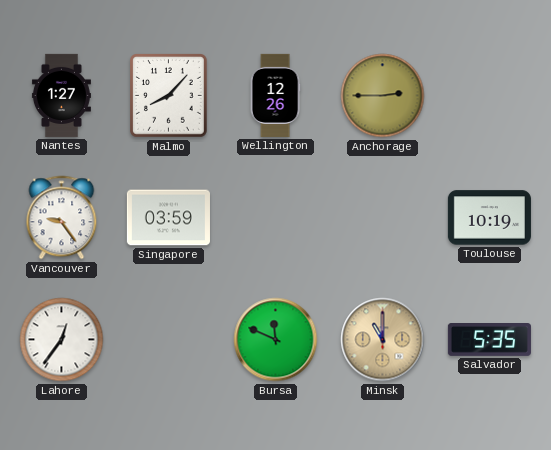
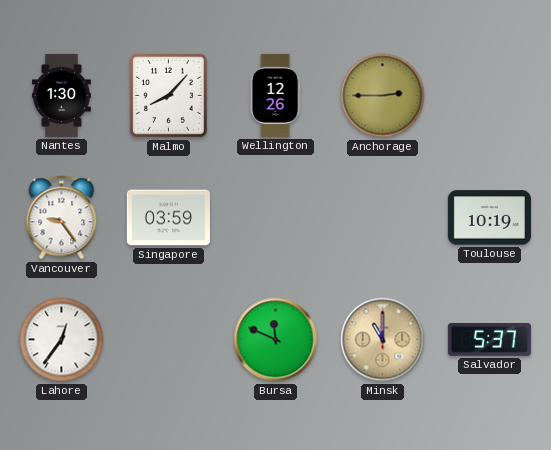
Nantes: 1:27 -> 1:30 (61, 95)
Salvador: 5:35 -> 5:37 (489, 340)
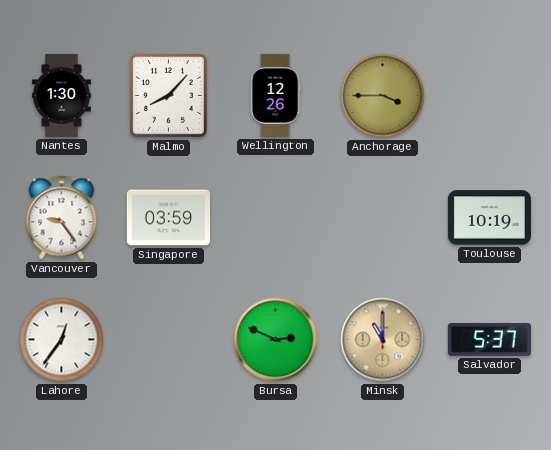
Anchorage: 2:45 -> 3:45 (383, 96)
Bursa: 11:49 -> 2:49 (276, 340)
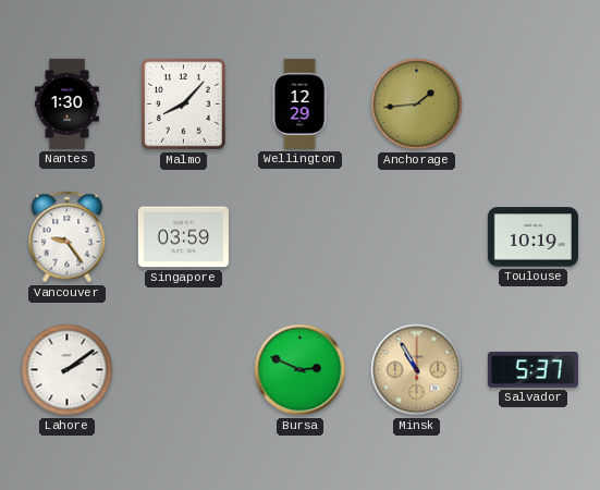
Wellington: 12:26 -> 12:29 (299, 103)
Anchorage: 3:45 -> 1:44 (417, 105)
Lahore: 12:36 -> 2:09 (68, 370)
Minsk: 11:00 -> 10:55 (417, 370)
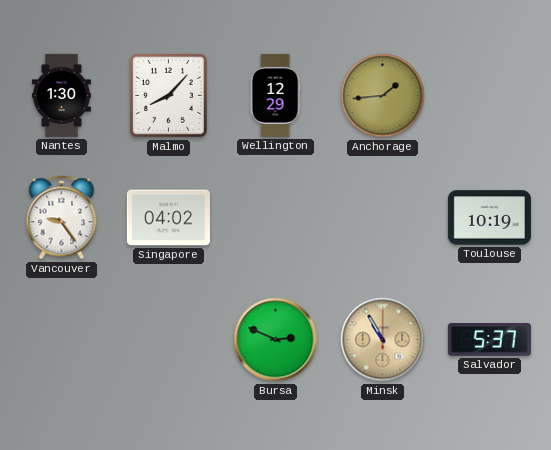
Singapore: 03:59 -> 04:02 (168, 218)
Lahore: 2:09 -> none (68, 370)
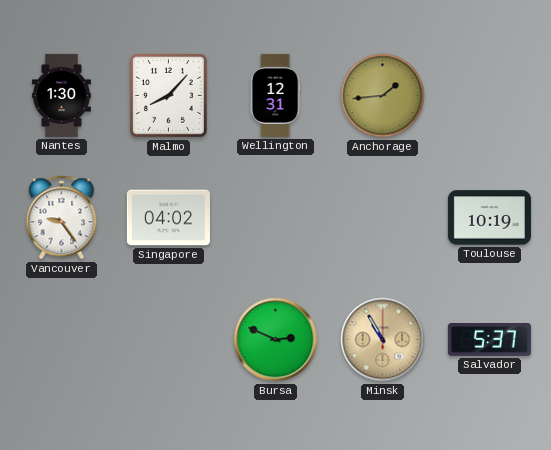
Wellington: 12:29 -> 12:31 (275, 95)
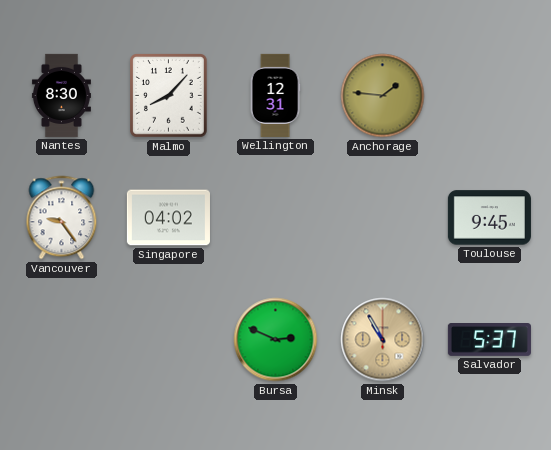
Nantes: 1:30 -> 8:30 (61, 95)
Anchorage: 1:44 -> 1:46 (383, 96)
Toulouse: 10:19 -> 9:45 (489, 218)
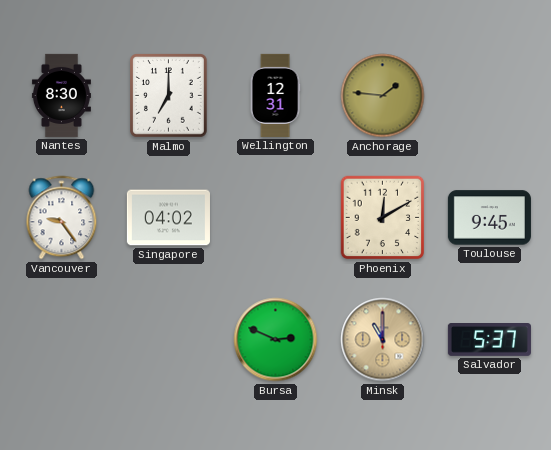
Malmo: 8:07 -> 7:00 (169, 96)
Phoenix: none -> 12:10 (383, 218)
Minsk: 10:55 -> 11:00 (383, 340)
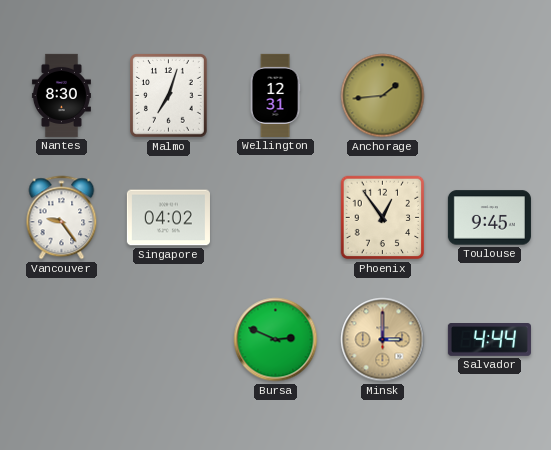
Malmo: 7:00 -> 7:03 (169, 96)
Anchorage: 1:46 -> 1:44 (383, 96)
Phoenix: 12:10 -> 12:54 (383, 218)
Minsk: 11:00 -> 3:00 (383, 340)
Salvador: 5:37 -> 4:44 (489, 340)
